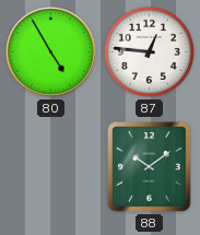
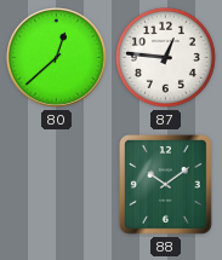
80: 4:55 -> 12:38 (57, 58)
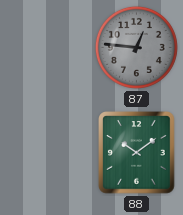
80: 12:38 -> none (57, 58)
87 dial: white -> grey (136, 47)
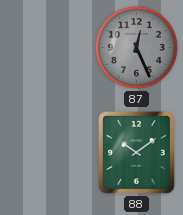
87: 12:46 -> 12:26 (136, 47)
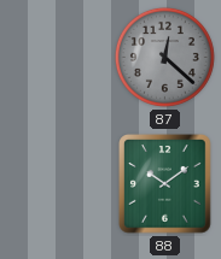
87: 12:26 -> 12:22 (164, 57)
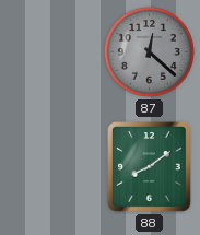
88: 10:09 -> 8:09 (150, 167)
